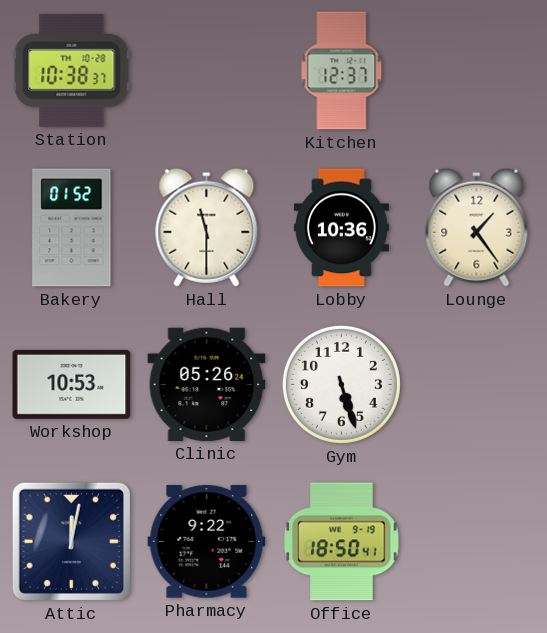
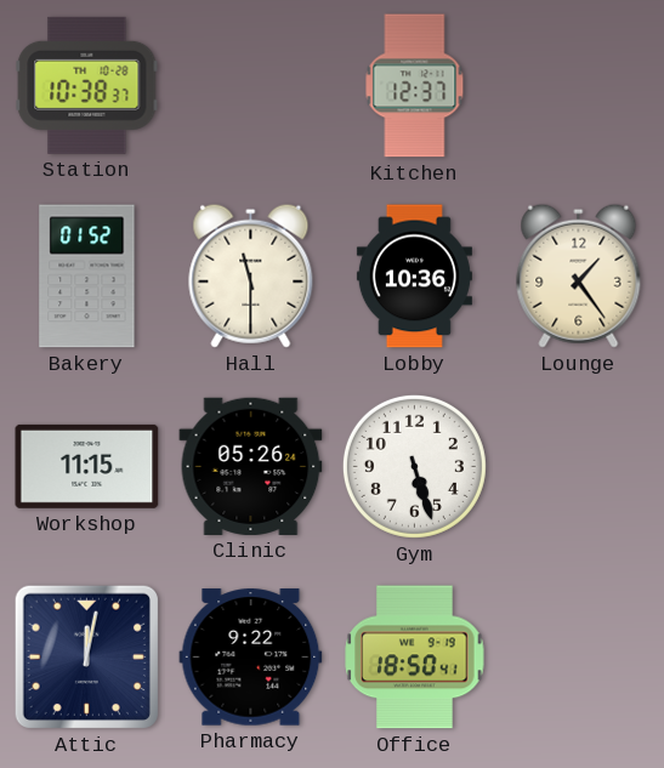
Workshop: 10:53 -> 11:15 (87, 466)
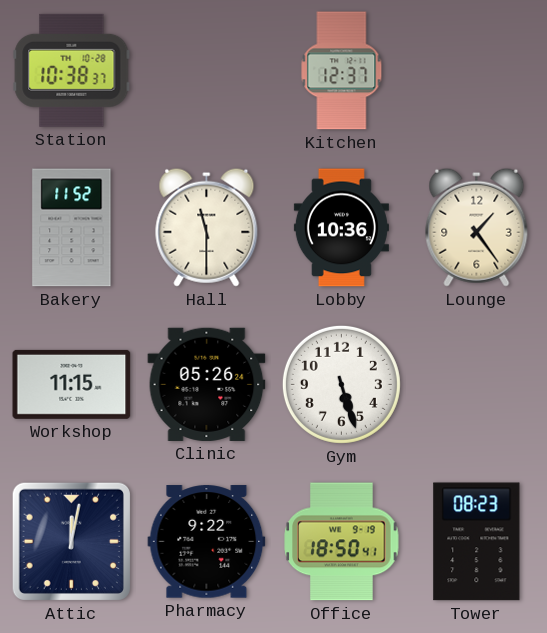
Bakery: 01:52 -> 11:52 (72, 228)
Tower: none -> 08:23 (477, 542)
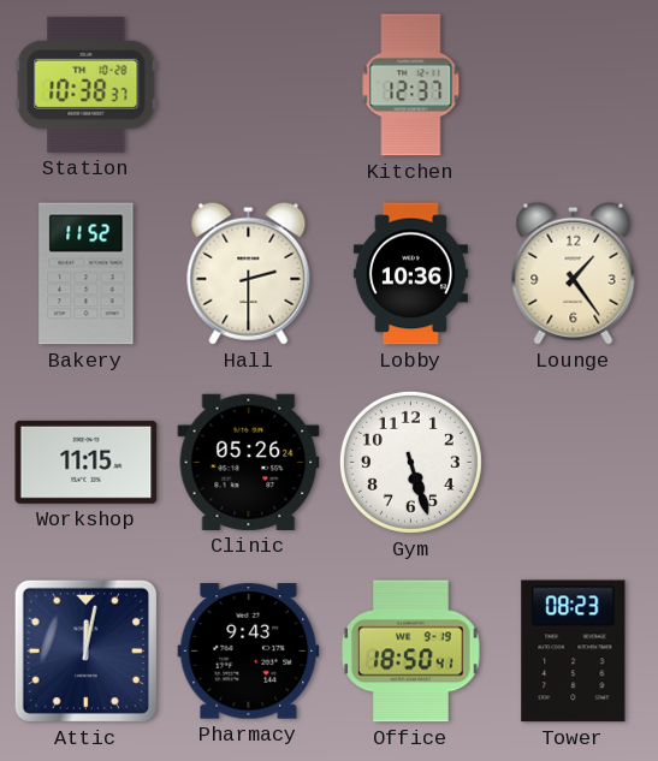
Hall: 11:30 -> 2:30 (249, 273)
Pharmacy: 9:22 -> 9:43 (249, 652)
